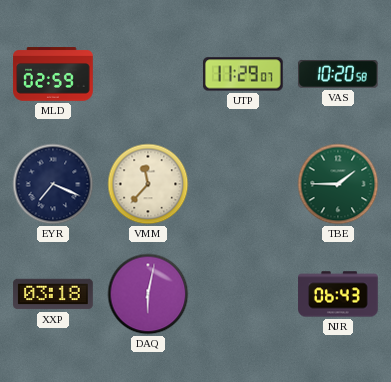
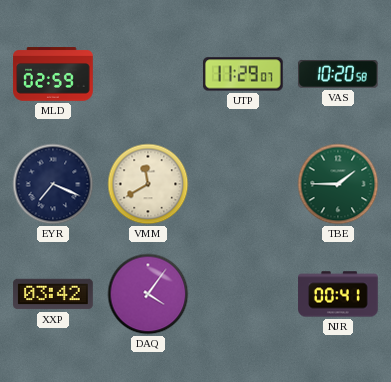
VMM: 11:37 -> 11:40 (148, 184)
XXP: 03:18 -> 03:42 (53, 294)
DAQ: 6:02 -> 4:06 (148, 294)
NJR: 06:43 -> 00:41 (338, 294)
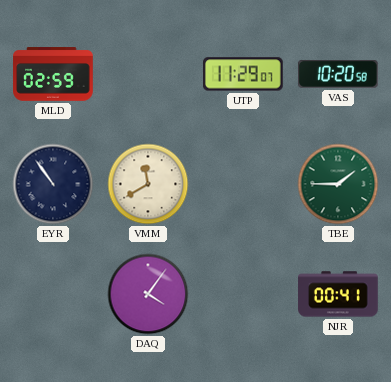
EYR: 7:19 -> 10:54 (53, 184)
XXP: 03:42 -> none (53, 294)
